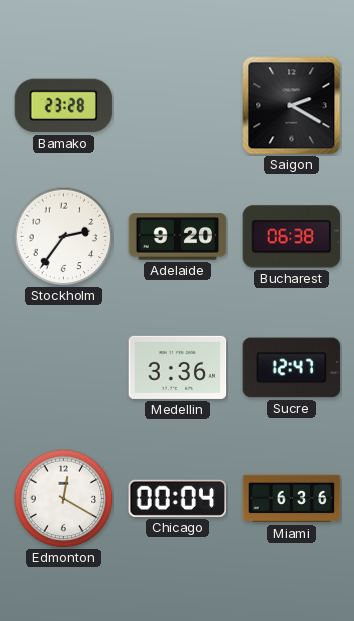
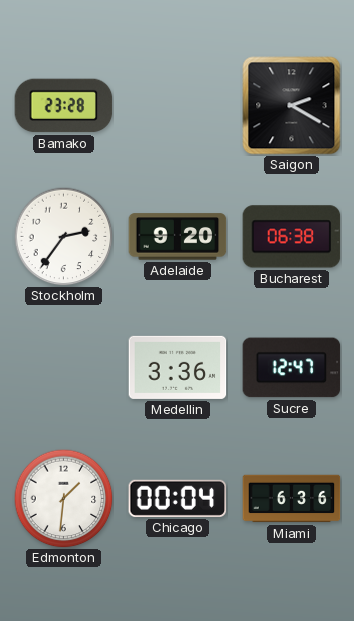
Edmonton: 12:20 -> 1:31 (64, 499)
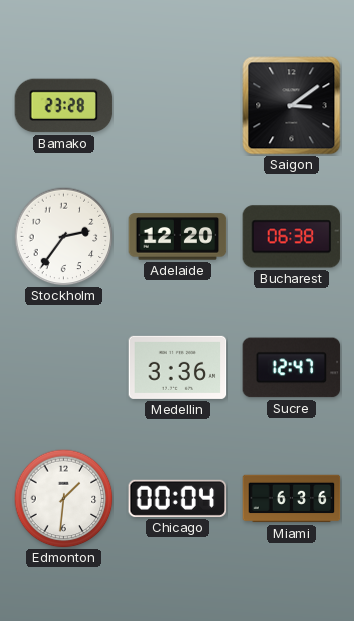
Saigon: 2:20 -> 3:09 (292, 106)
Adelaide: 9:20 -> 12:20 (178, 237)
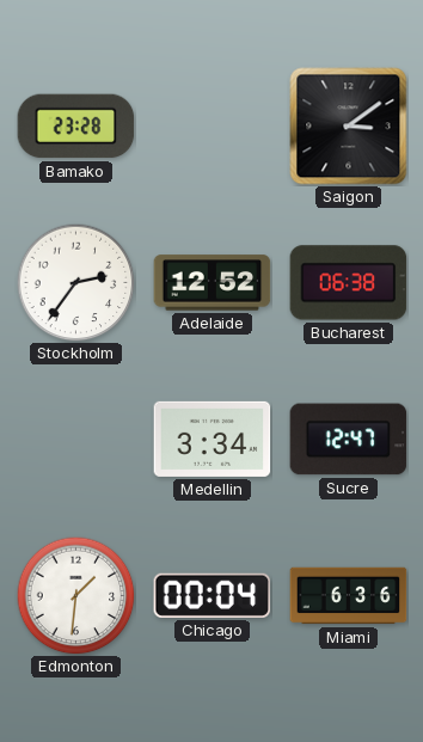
Adelaide: 12:20 -> 12:52 (213, 283)
Medellin: 3:36 -> 3:34 (213, 439)
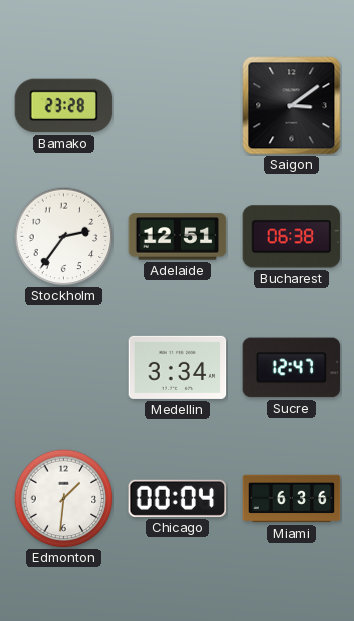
Adelaide: 12:52 -> 12:51 (178, 237)
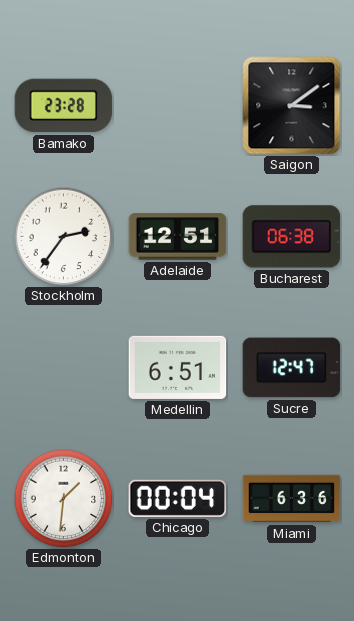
Medellin: 3:34 -> 6:51 (178, 367)
